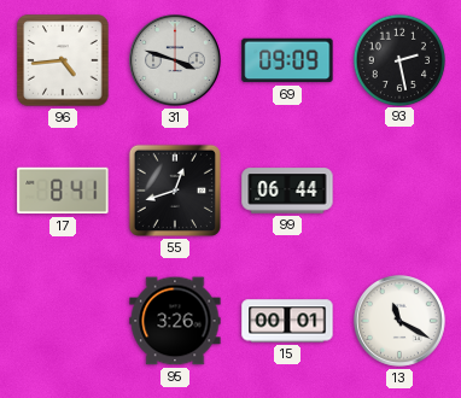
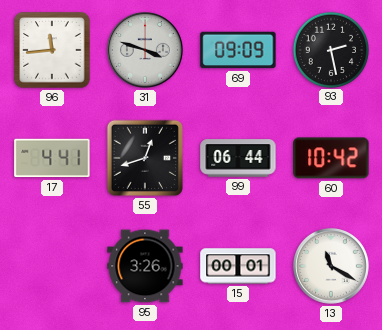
96: 4:44 -> 11:44 (52, 50)
17: 8:41 -> 4:41 (52, 158)
60: none -> 10:42 (331, 158)
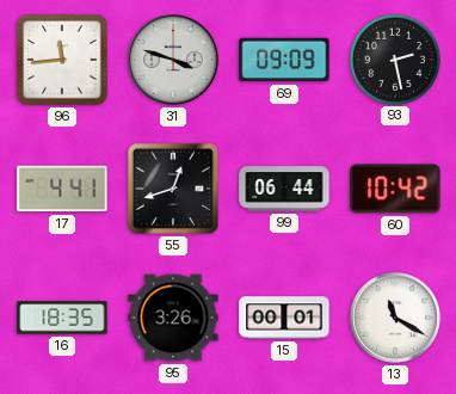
16: none -> 18:35 (62, 318)
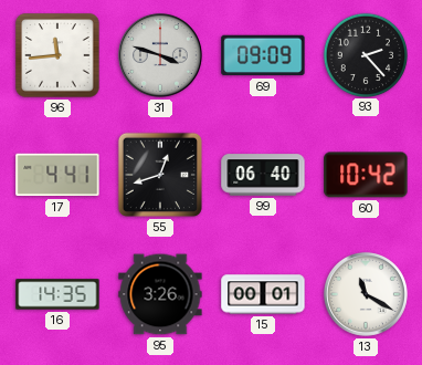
93: 2:28 -> 2:23 (365, 54)
99: 06:44 -> 06:40 (263, 175)
16: 18:35 -> 14:35 (57, 294)
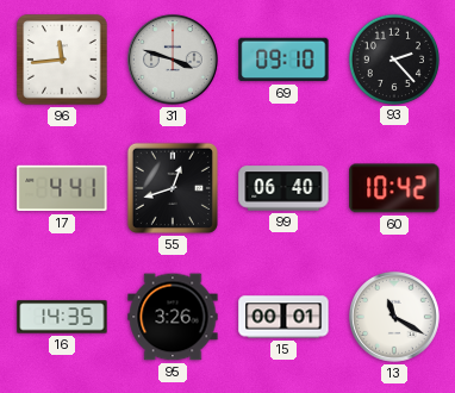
69: 09:09 -> 09:10 (283, 60)
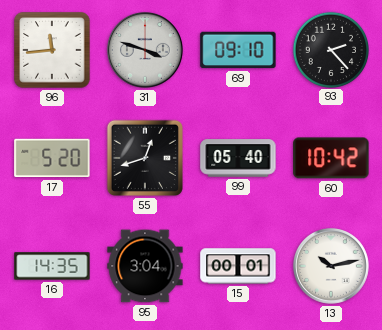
17: 4:41 -> 5:20 (52, 158)
99: 06:40 -> 05:40 (238, 158)
95: 3:26 -> 3:04 (145, 266)
13: 11:20 -> 10:13 (331, 266)
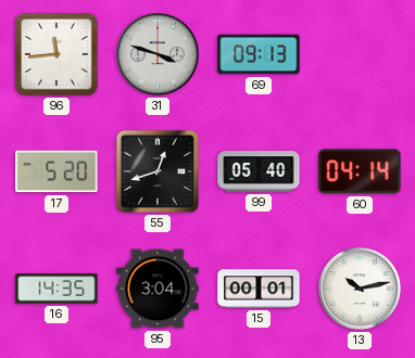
69: 09:10 -> 09:13 (259, 54)
93: 2:23 -> none (330, 49)
60: 10:42 -> 04:14 (360, 171)
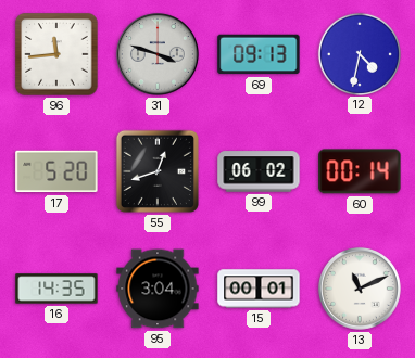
12: none -> 4:32 (359, 53)
99: 05:40 -> 06:02 (259, 171)
60: 04:14 -> 00:14 (360, 171)
13: 10:13 -> 11:11 (360, 289)
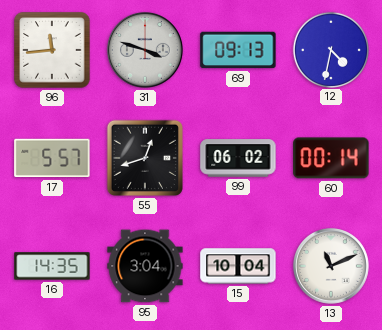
17: 5:20 -> 5:57 (52, 158)
15: 00:01 -> 10:04 (238, 266)
